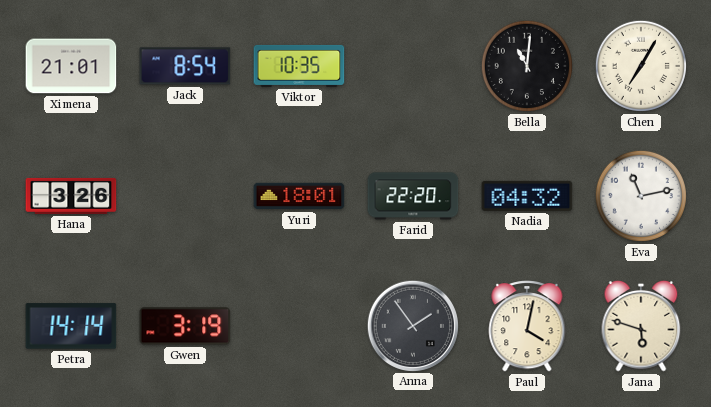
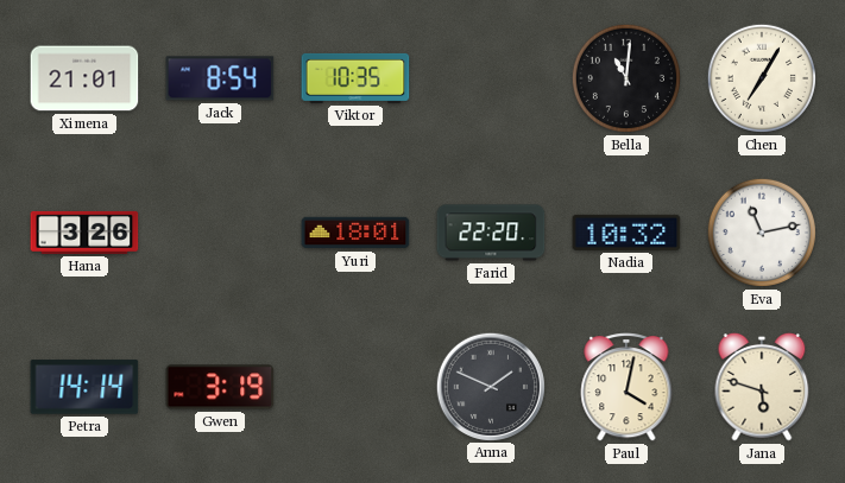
Nadia: 04:32 -> 10:32 (626, 233)
Anna: 1:54 -> 1:49 (490, 386)
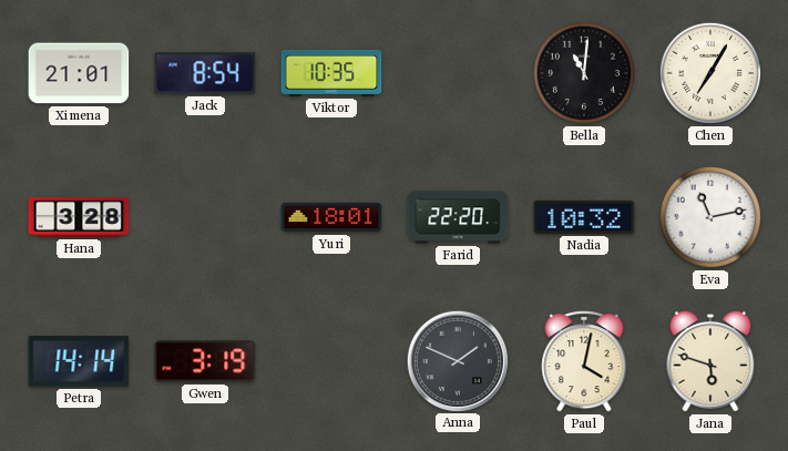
Hana: 3:26 -> 3:28 (79, 217)
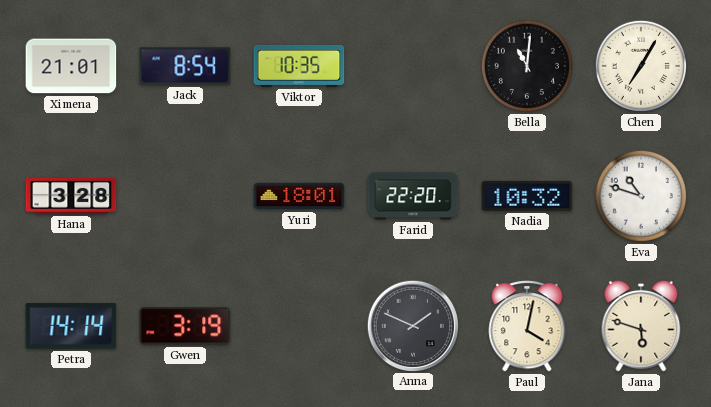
Eva: 11:13 -> 10:48 (641, 196)
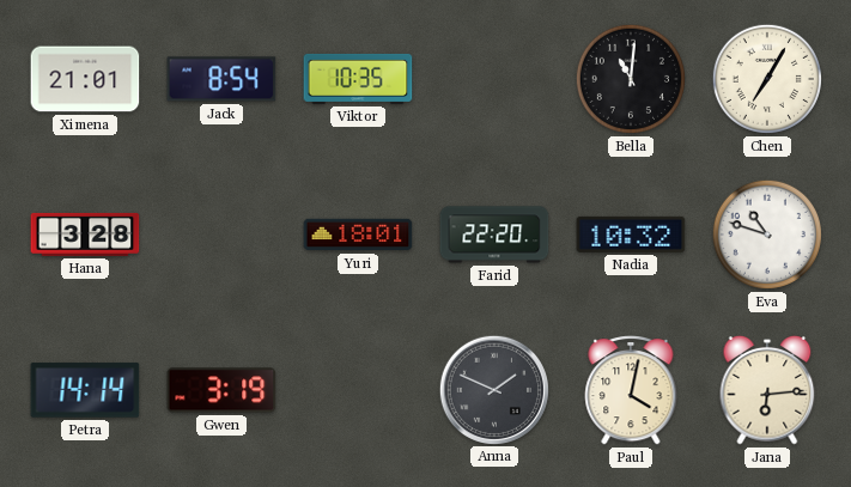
Jana: 5:48 -> 6:14 (767, 390)
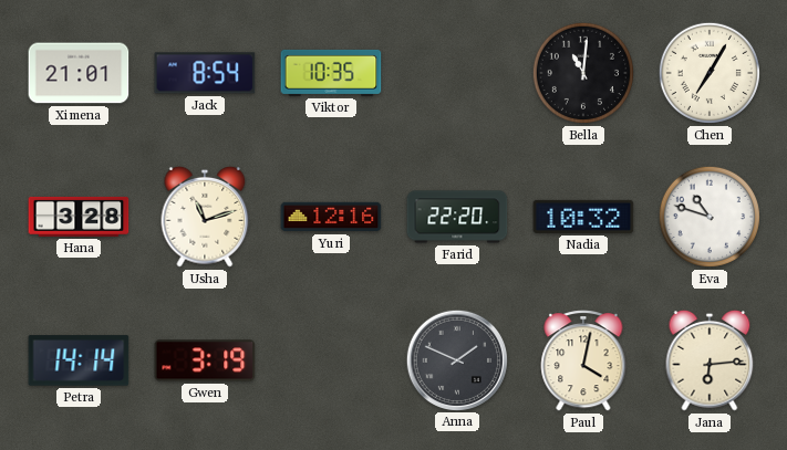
Usha: none -> 11:12 (205, 217)
Yuri: 18:01 -> 12:16 (331, 217)
